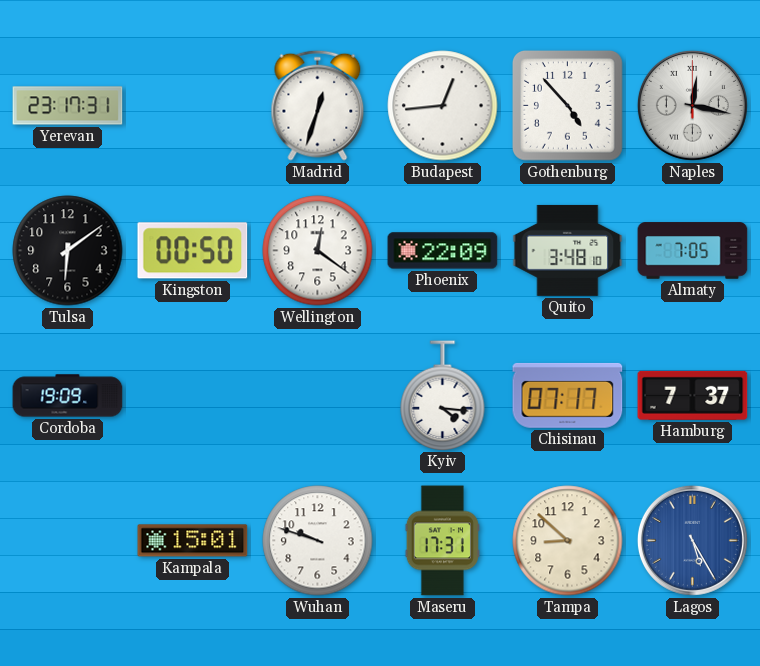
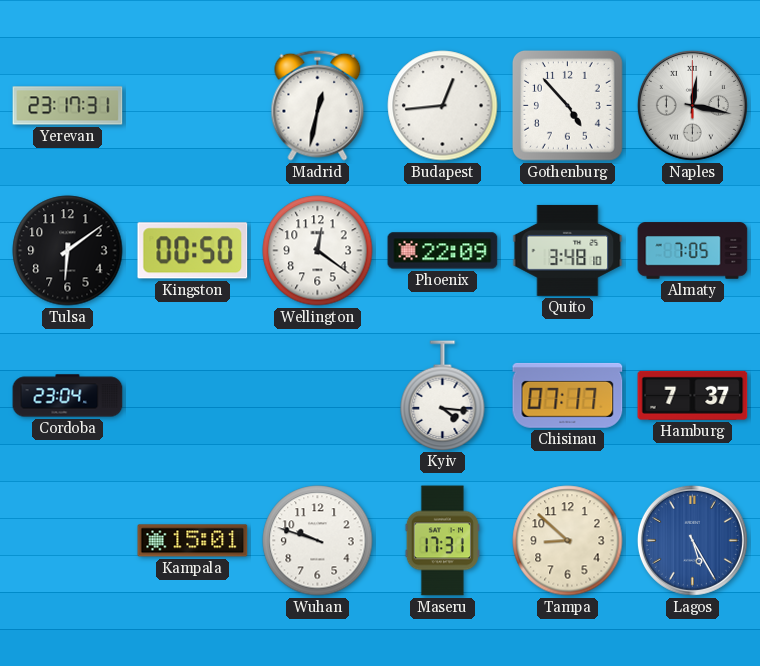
Madrid: 12:33 -> 12:32 (318, 105)
Cordoba: 19:09 -> 23:04 (68, 396)
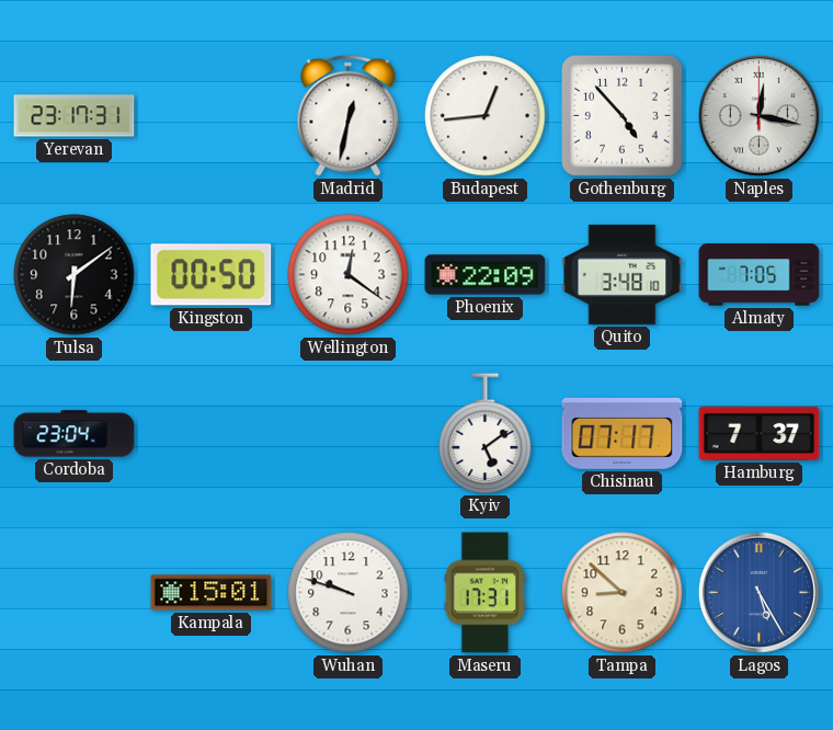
Kyiv: 4:16 -> 5:09 (486, 433)
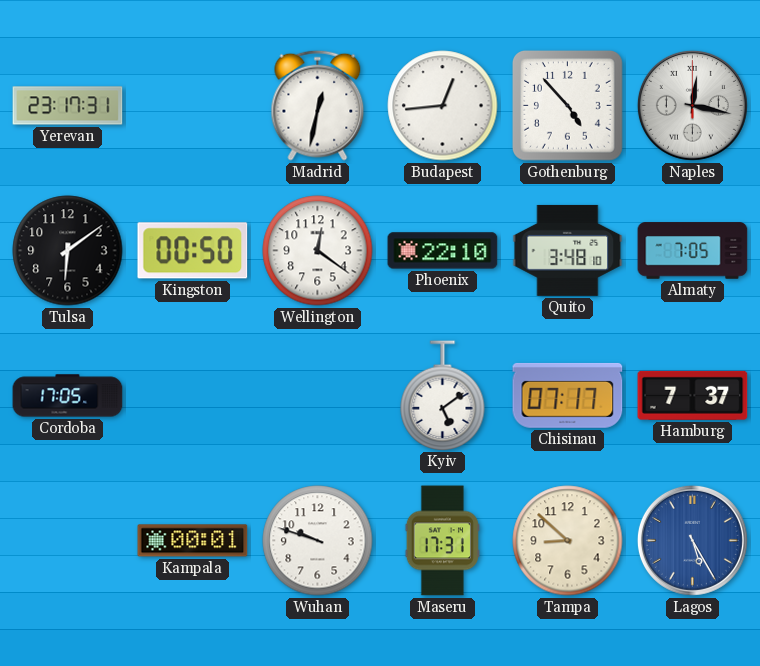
Phoenix: 22:09 -> 22:10 (443, 251)
Cordoba: 23:04 -> 17:05 (68, 396)
Kampala: 15:01 -> 00:01 (193, 541)
